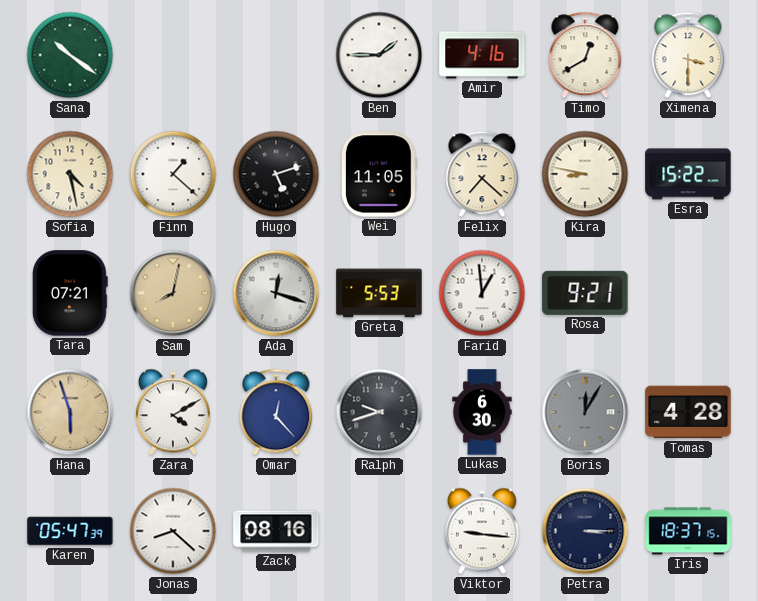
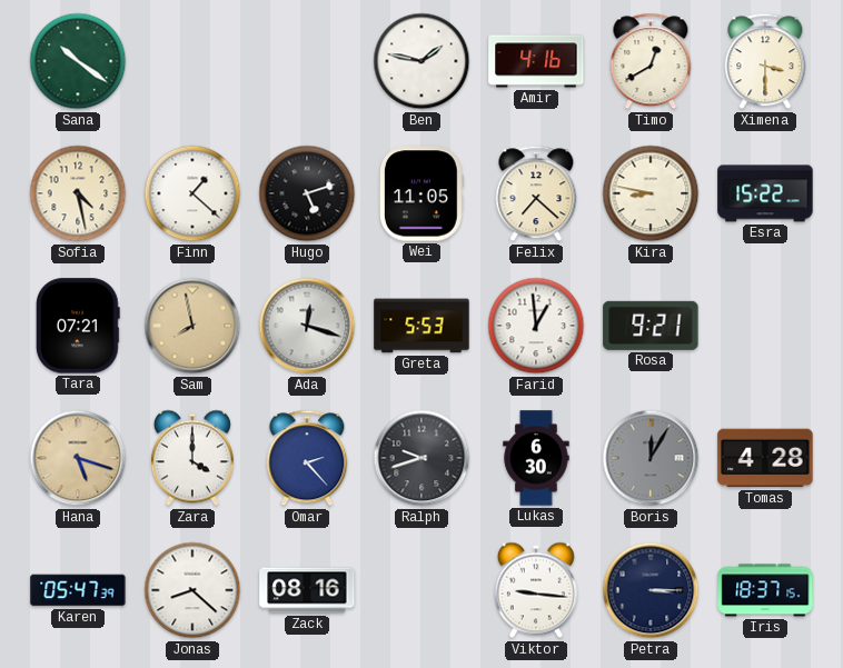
Ben: 1:45 -> 1:47 (421, 61)
Sam: 8:02 -> 7:58 (192, 326)
Hana: 5:57 -> 5:18 (78, 458)
Zara: 4:10 -> 4:00 (192, 458)
Omar: 12:23 -> 2:23 (307, 458)
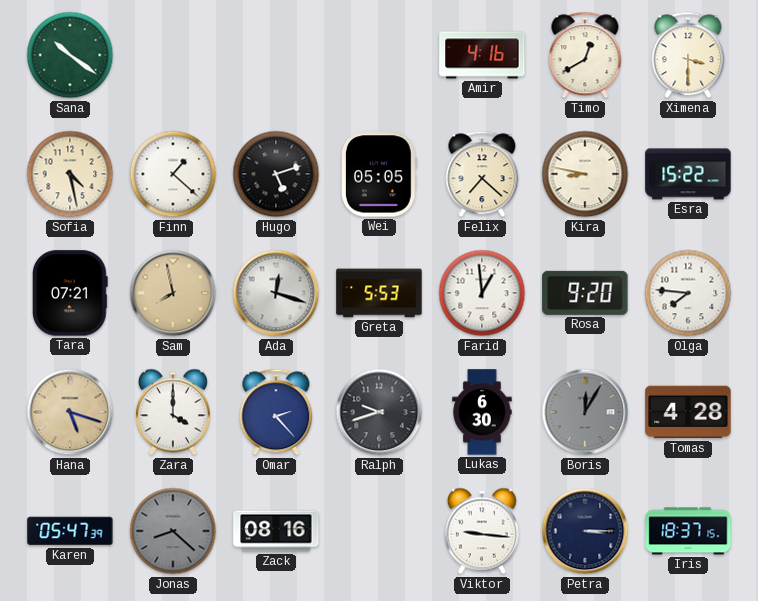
Ben: 1:47 -> none (421, 61)
Wei: 11:05 -> 05:05 (380, 174)
Rosa: 9:21 -> 9:20 (585, 293)
Olga: none -> 7:46 (688, 293)
Jonas dial: white -> grey (173, 531)
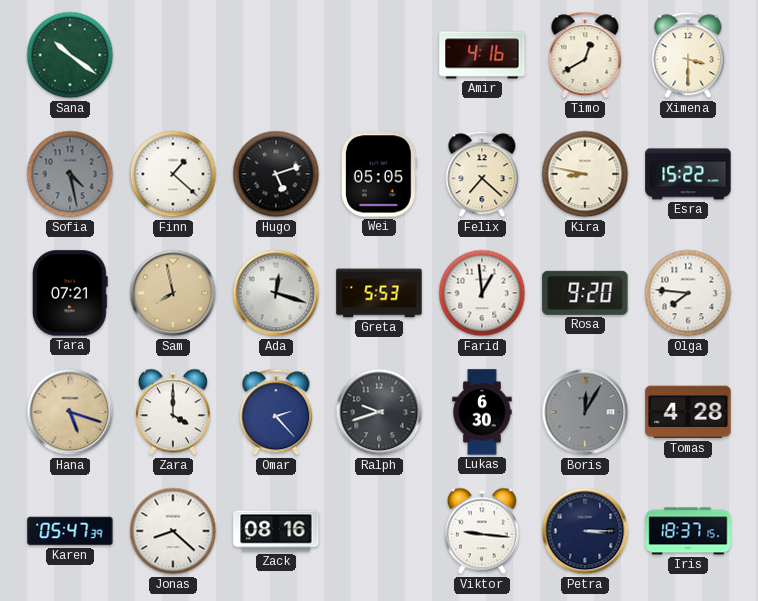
Sofia dial: cream -> grey (70, 174)
Jonas dial: grey -> white (173, 531)
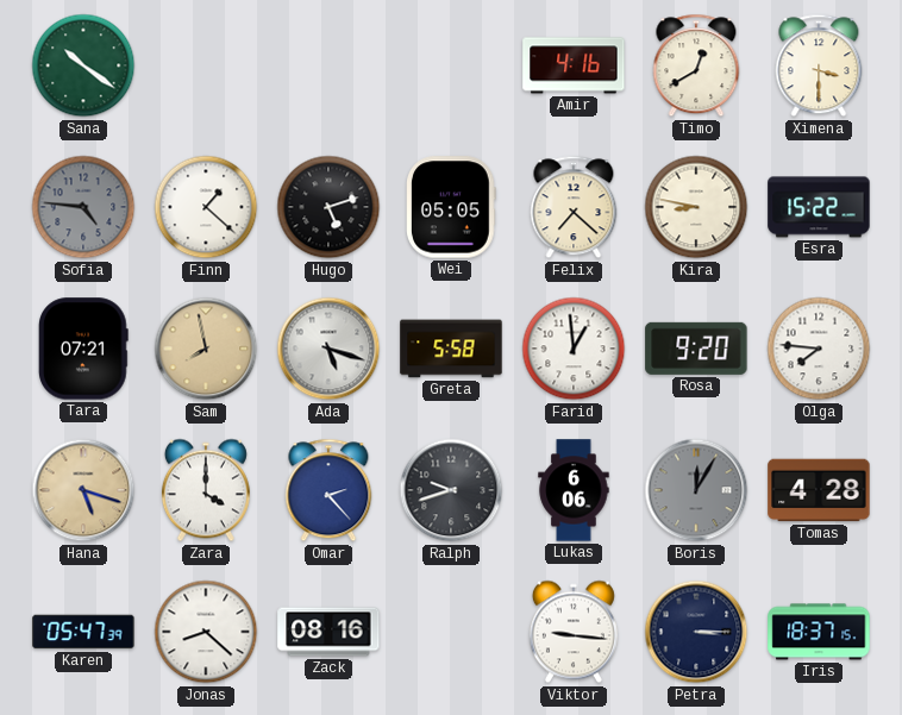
Sofia: 4:28 -> 4:46 (83, 207)
Ada: 12:18 -> 5:18 (328, 349)
Greta: 5:53 -> 5:58 (451, 349)
Lukas: 6:30 -> 6:06 (574, 490)
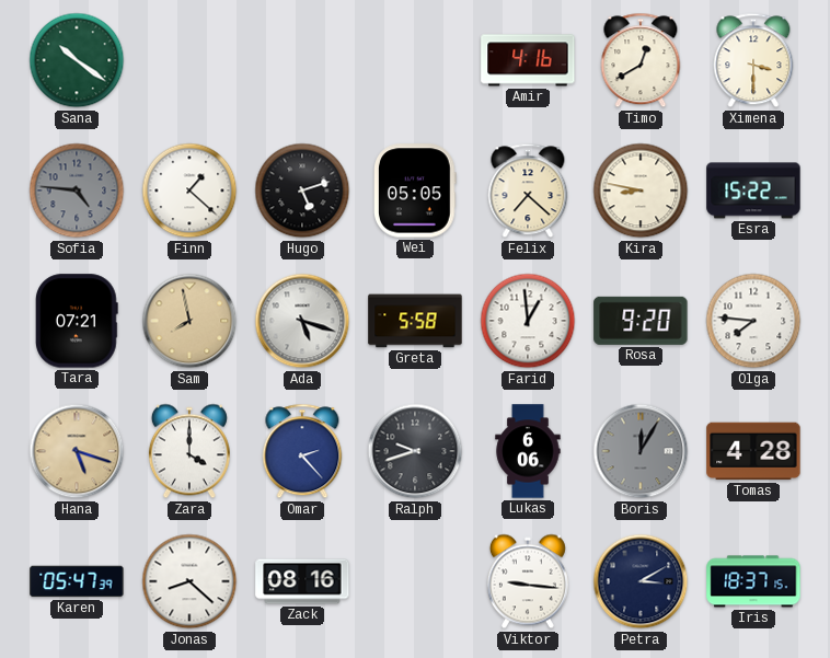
Petra: 3:15 -> 3:10 (641, 581)
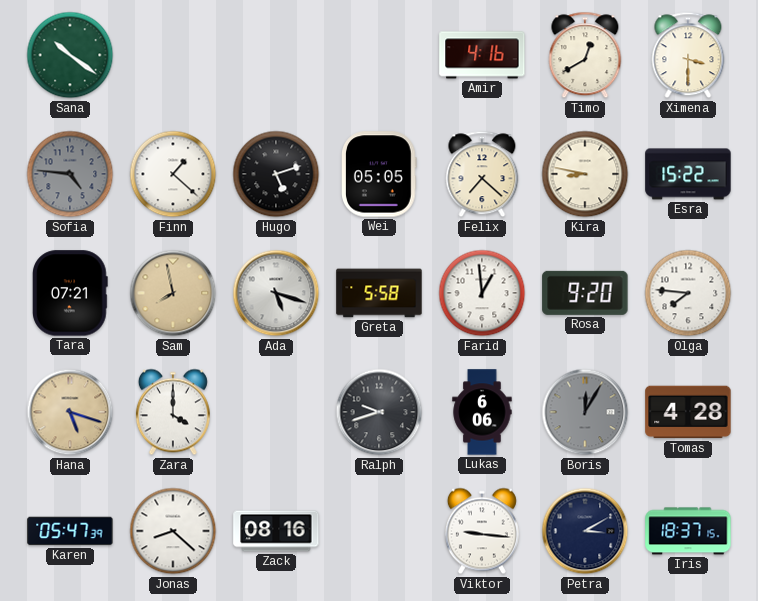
Omar: 2:23 -> none (302, 451)
